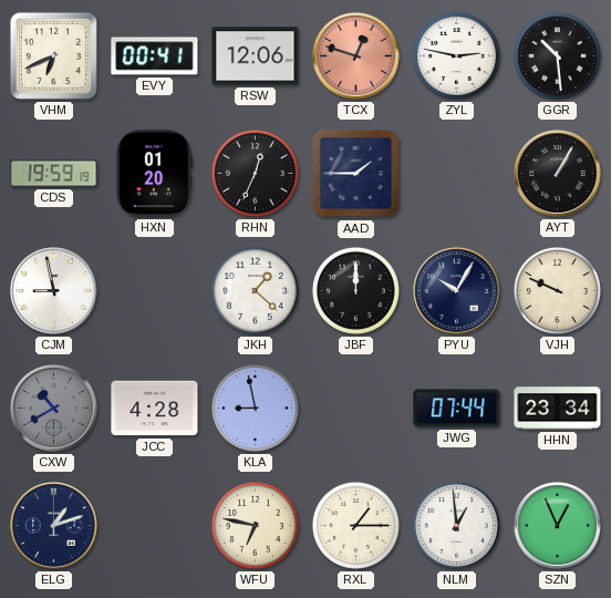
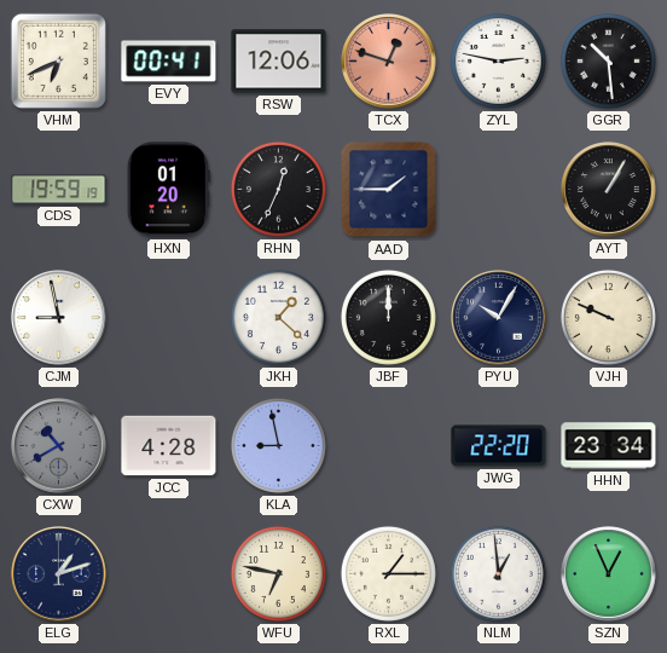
JWG: 07:44 -> 22:20 (499, 446)
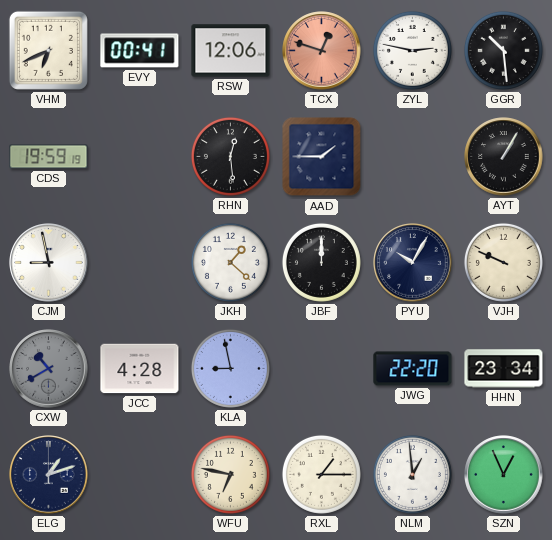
HXN: 01:20 -> none (168, 190)
RHN: 12:34 -> 12:29 (230, 156)
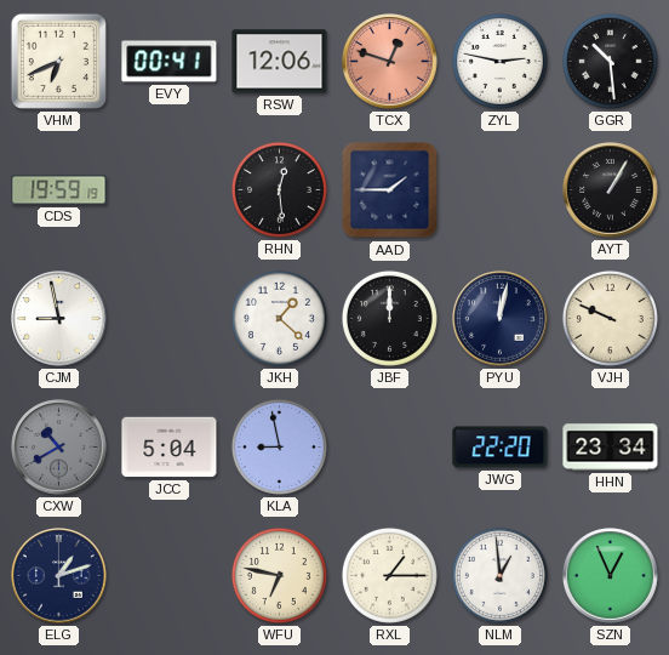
PYU: 10:05 -> 12:02 (501, 319)
JCC: 4:28 -> 5:04 (170, 448)
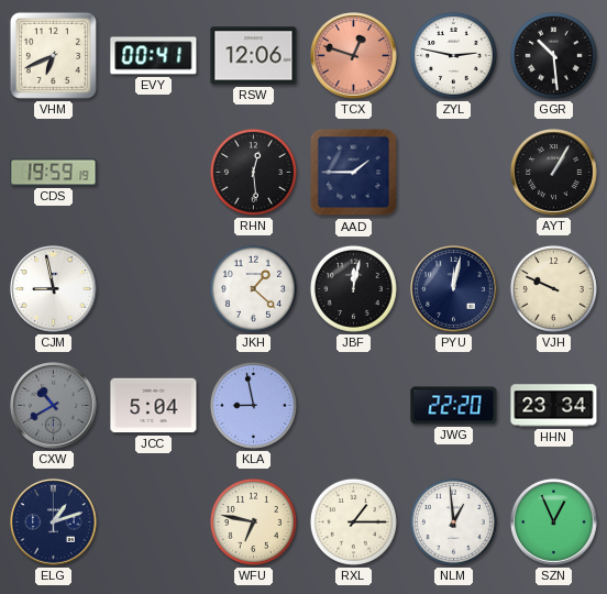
JBF: 12:00 -> 12:02 (353, 288)
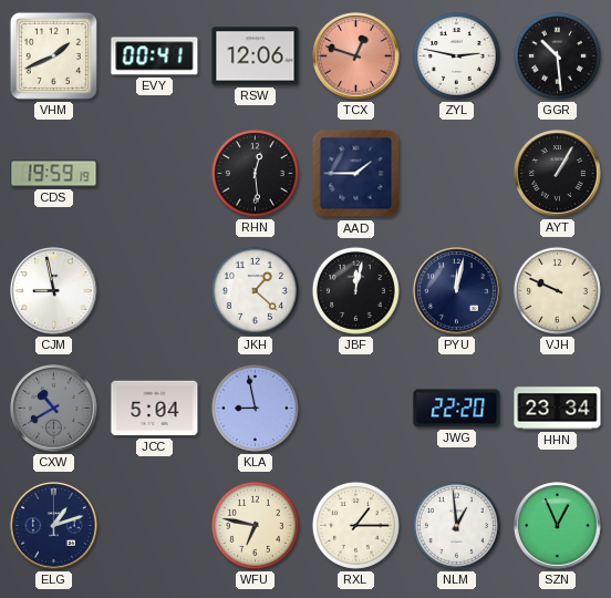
VHM: 6:41 -> 1:41 (53, 55)
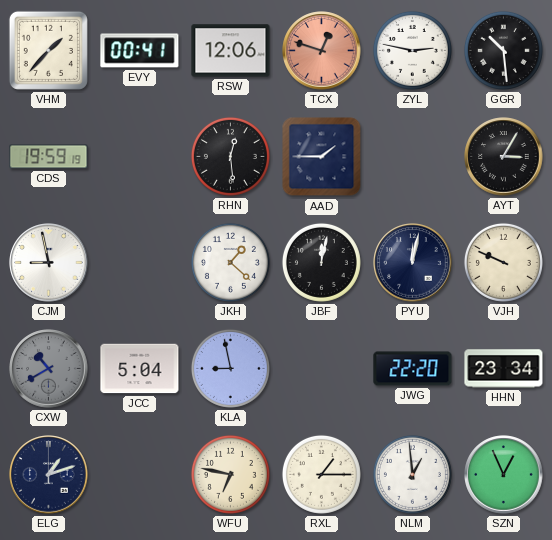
VHM: 1:41 -> 1:37 (48, 50)
AYT: 1:05 -> 3:05 (504, 157)
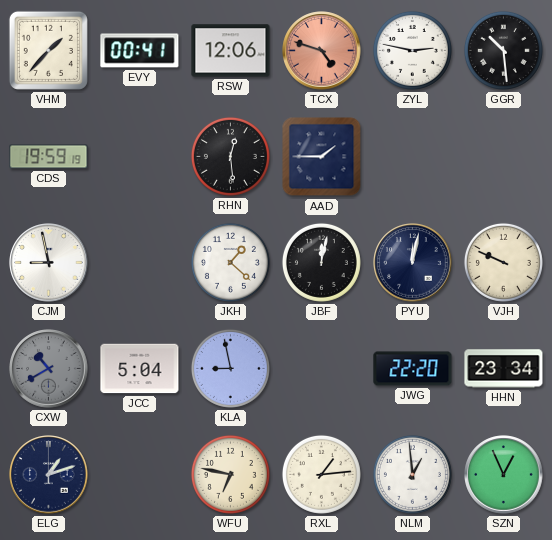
TCX: 12:48 -> 4:48 (322, 51)
AYT: 3:05 -> none (504, 157)
RXL: 1:15 -> 1:14 (321, 474)
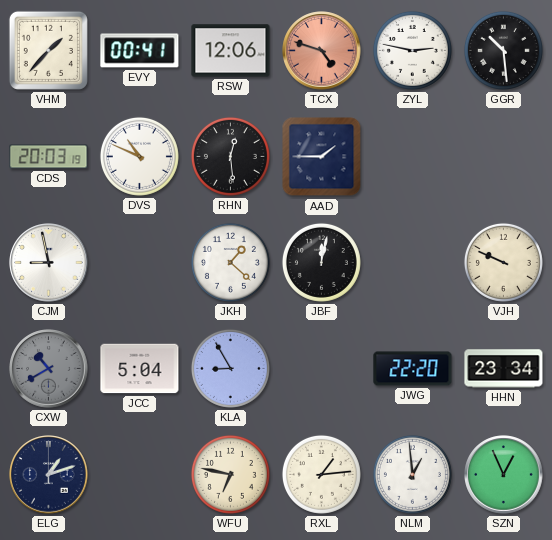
CDS: 19:59 -> 20:03 (49, 157)
DVS: none -> 10:49 (139, 156)
PYU: 12:02 -> none (413, 263)
KLA: 8:58 -> 8:55 (230, 368)
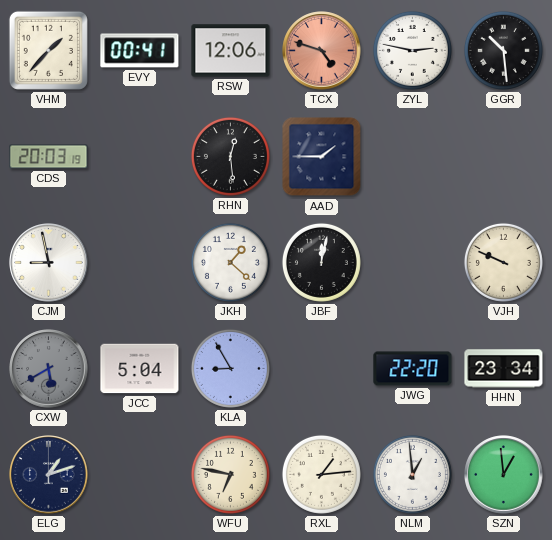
DVS: 10:49 -> none (139, 156)
CXW: 10:40 -> 5:40 (49, 369)
SZN: 12:56 -> 12:59 (504, 475)
